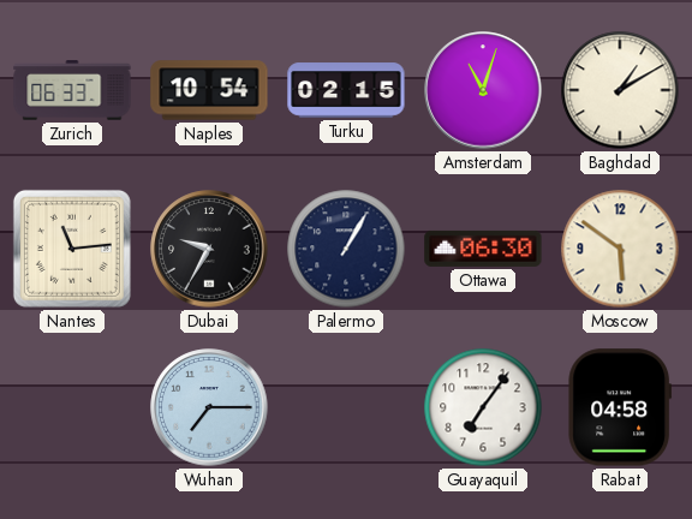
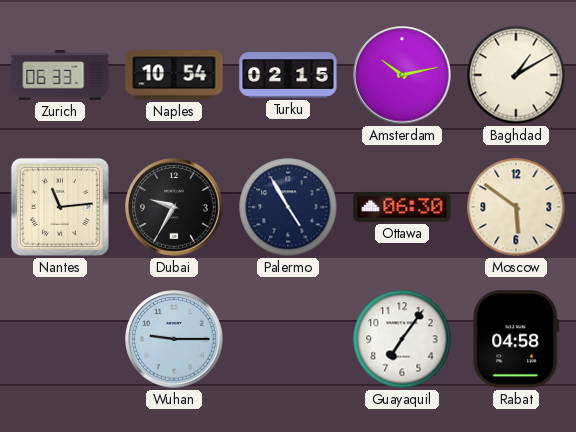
Amsterdam: 11:03 -> 10:13 (402, 75)
Palermo: 1:05 -> 4:55 (288, 207)
Wuhan: 7:15 -> 9:15 (174, 339)
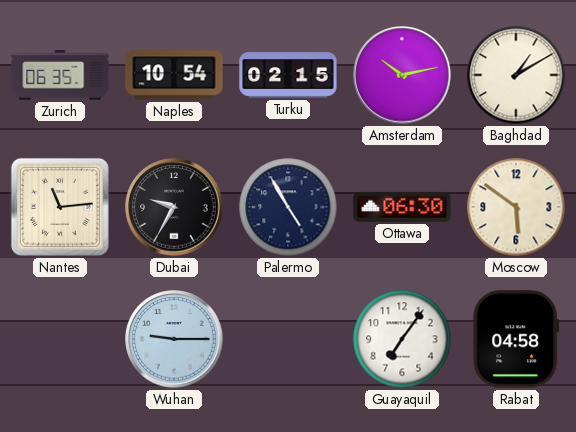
Zurich: 06:33 -> 06:35 (60, 75)
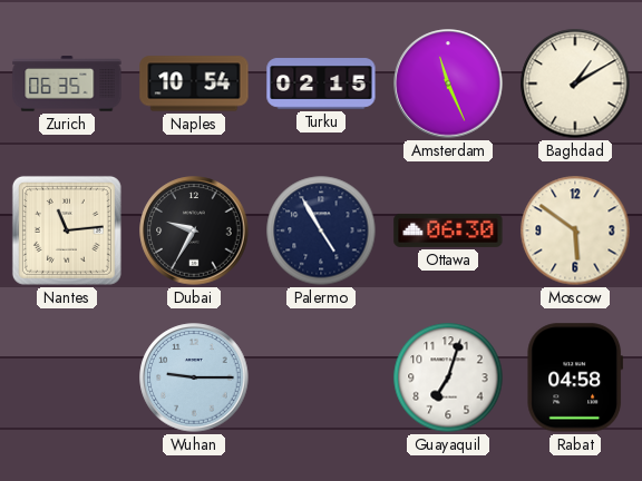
Amsterdam: 10:13 -> 11:26 (448, 84)
Guayaquil: 7:06 -> 7:03 (448, 377)
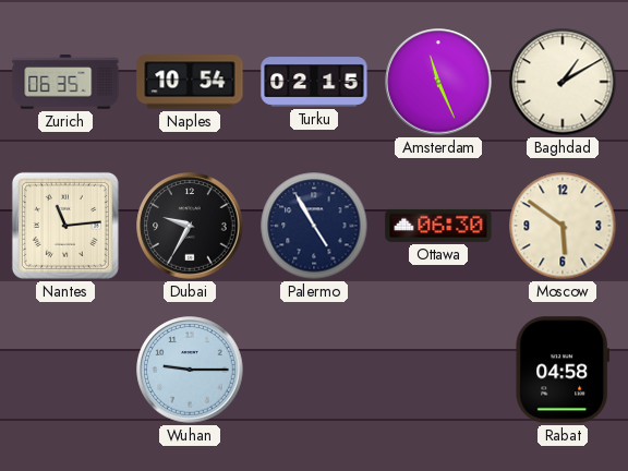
Guayaquil: 7:03 -> none (448, 377)
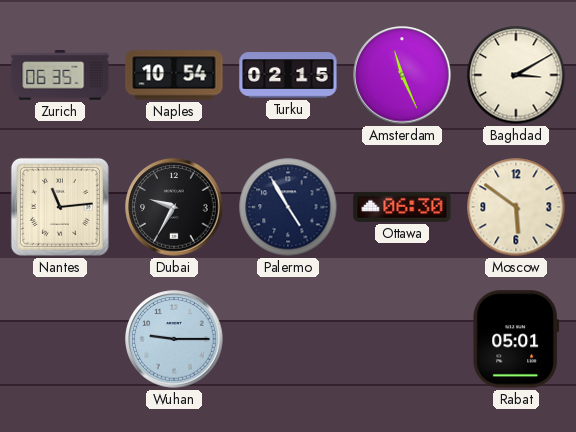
Baghdad: 1:10 -> 3:10 (516, 75)
Rabat: 04:58 -> 05:01 (516, 339)
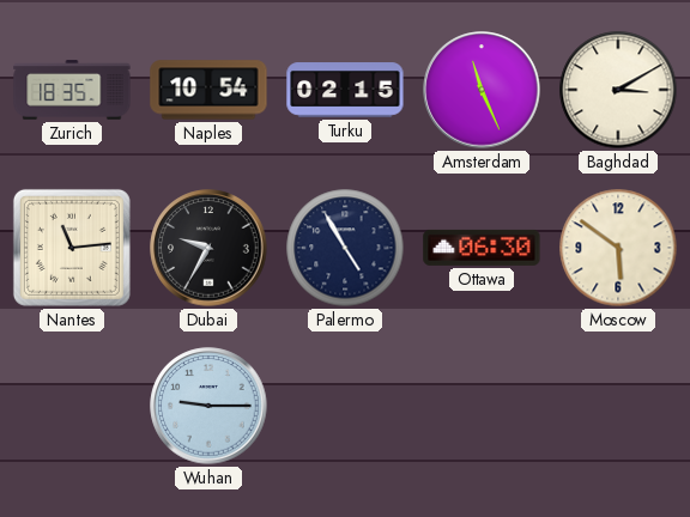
Zurich: 06:35 -> 18:35 (72, 90)
Rabat: 05:01 -> none (516, 339)
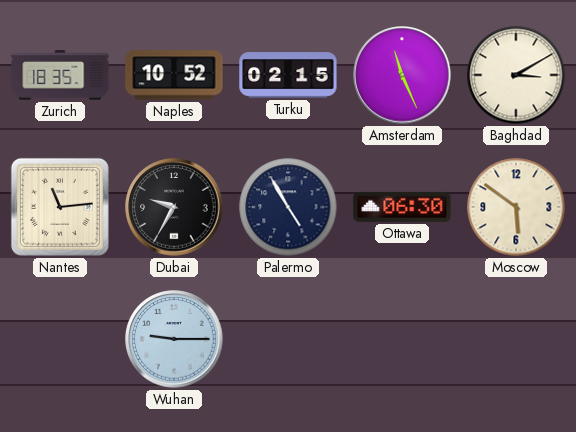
Naples: 10:54 -> 10:52 (174, 75)
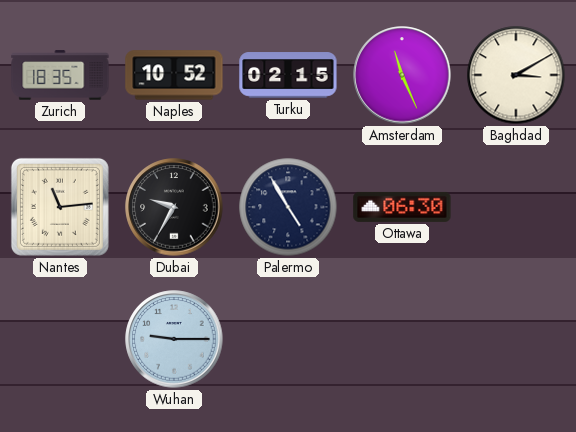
Moscow: 5:51 -> none (516, 207)
